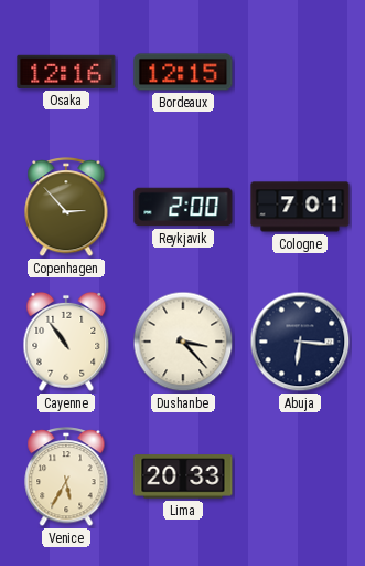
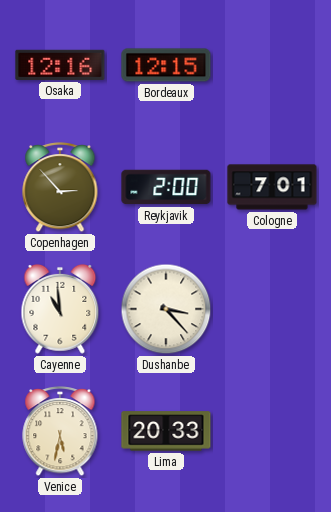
Cayenne: 10:54 -> 10:59 (60, 309)
Abuja: 6:16 -> none (300, 342)
Venice: 5:35 -> 5:32 (60, 432)
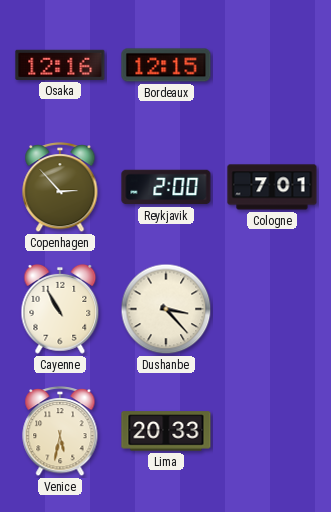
Cayenne: 10:59 -> 10:55 (60, 309)
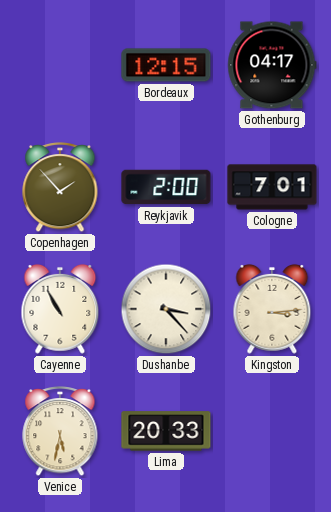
Osaka: 12:16 -> none (60, 65)
Gothenburg: none -> 04:17 (272, 65)
Copenhagen: 2:53 -> 1:53 (60, 188)
Kingston: none -> 3:14 (272, 309)
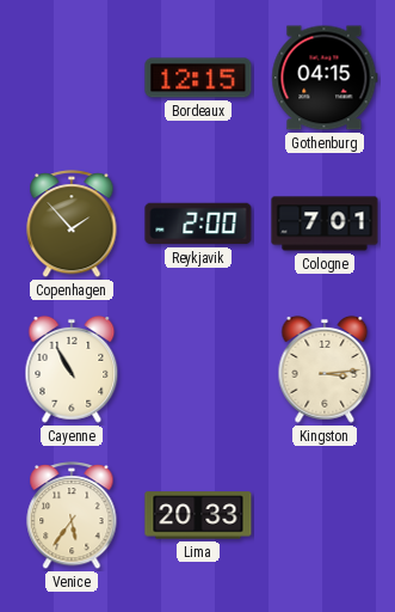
Gothenburg: 04:17 -> 04:15 (325, 78)
Dushanbe: 3:23 -> none (166, 309)
Venice: 5:32 -> 5:36 (72, 516)
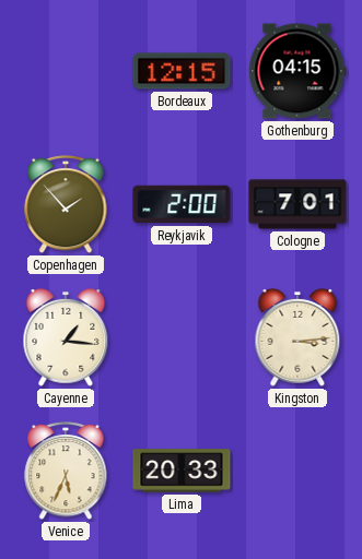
Cayenne: 10:55 -> 1:16 (66, 337)
Venice: 5:36 -> 5:34 (66, 472)
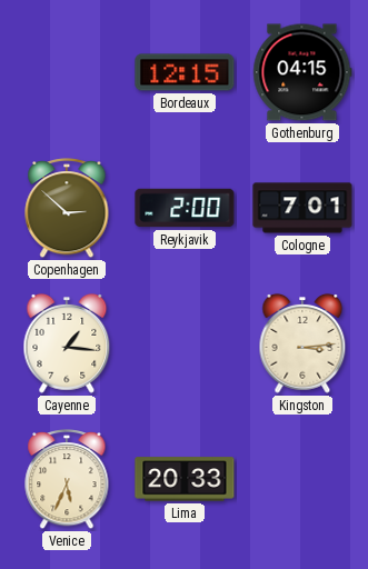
Copenhagen: 1:53 -> 2:52 (67, 209)
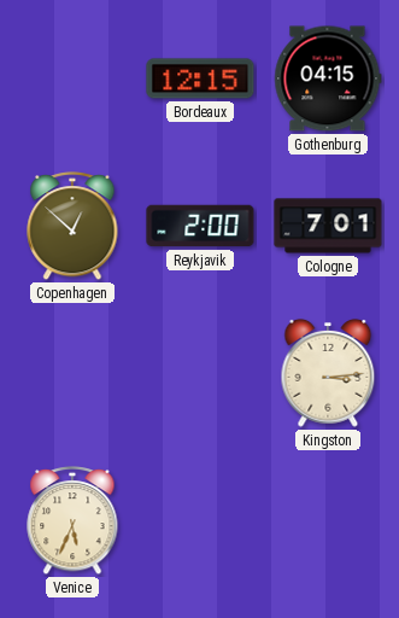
Copenhagen: 2:52 -> 12:52 (72, 227)
Cayenne: 1:16 -> none (67, 343)
Lima: 20:33 -> none (185, 479)
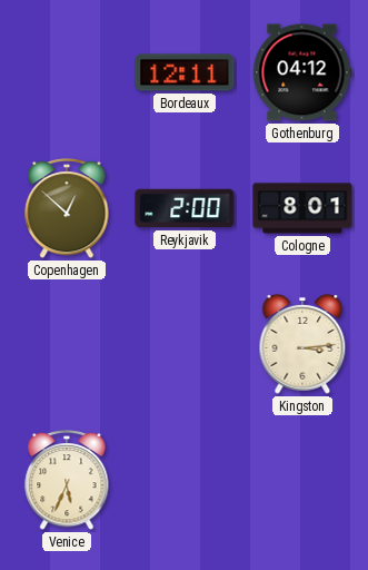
Bordeaux: 12:15 -> 12:11 (185, 72)
Gothenburg: 04:15 -> 04:12 (302, 72)
Cologne: 7:01 -> 8:01 (302, 208)
